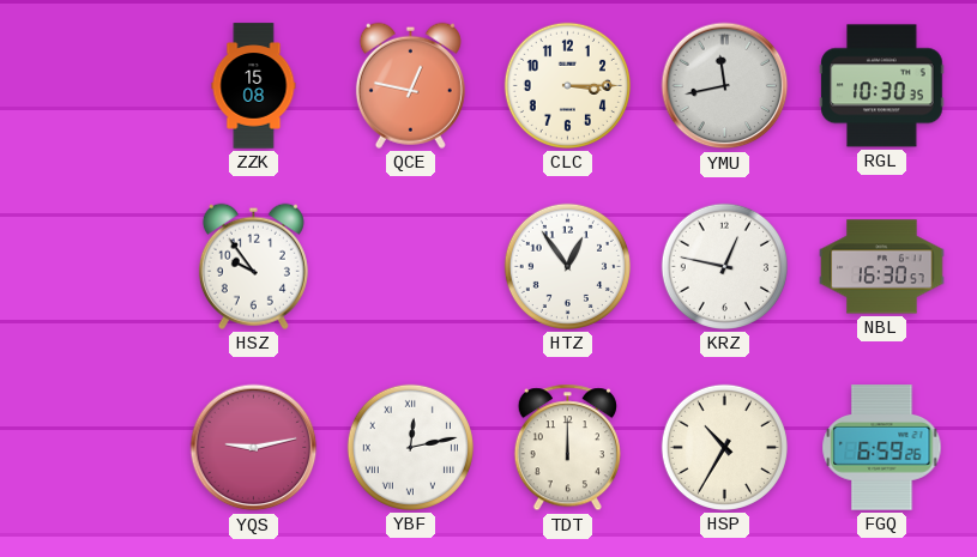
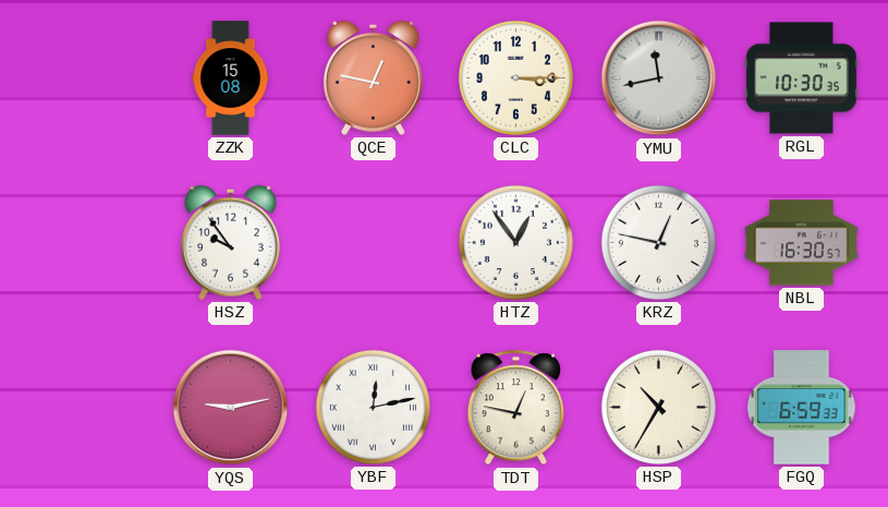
TDT: 12:00 -> 12:47 (515, 408)
FGQ: 6:59:26 -> 6:59:33 (802, 408)
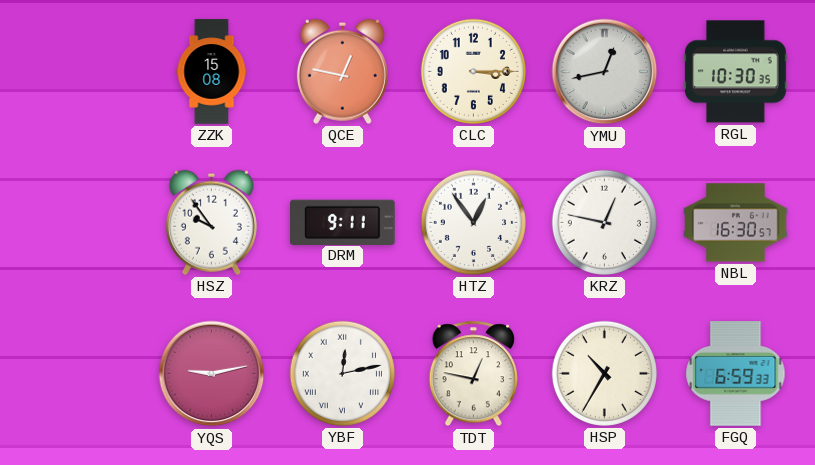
YMU: 11:43 -> 12:43 (605, 72)
DRM: none -> 9:11 (343, 222)
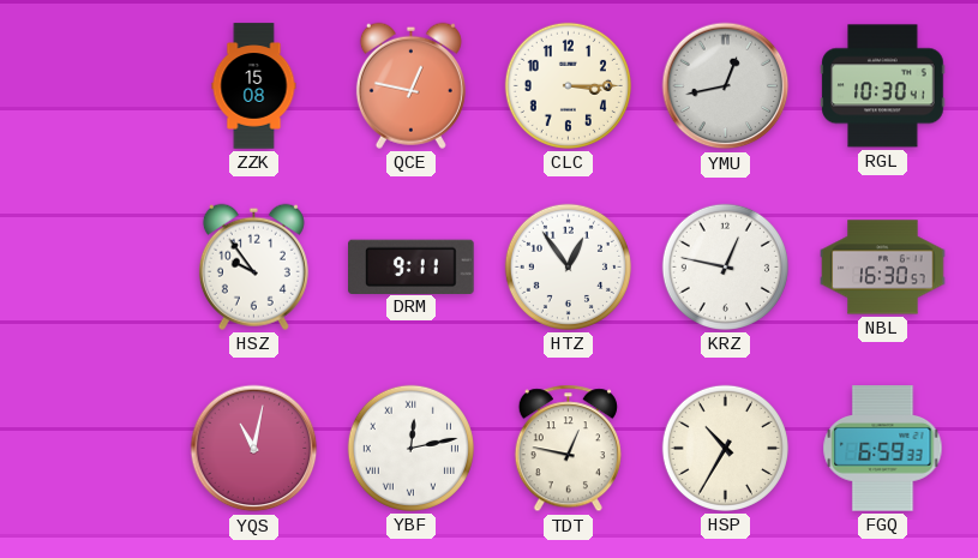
RGL: 10:30:35 -> 10:30:41 (883, 86)
YQS: 9:13 -> 11:02 (254, 449)
